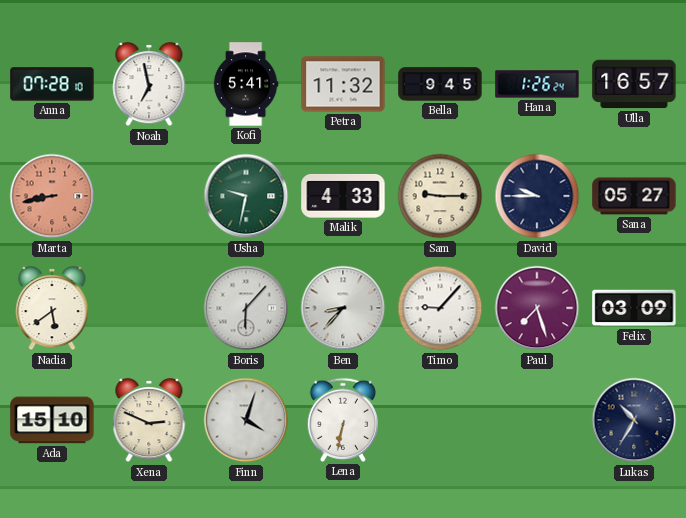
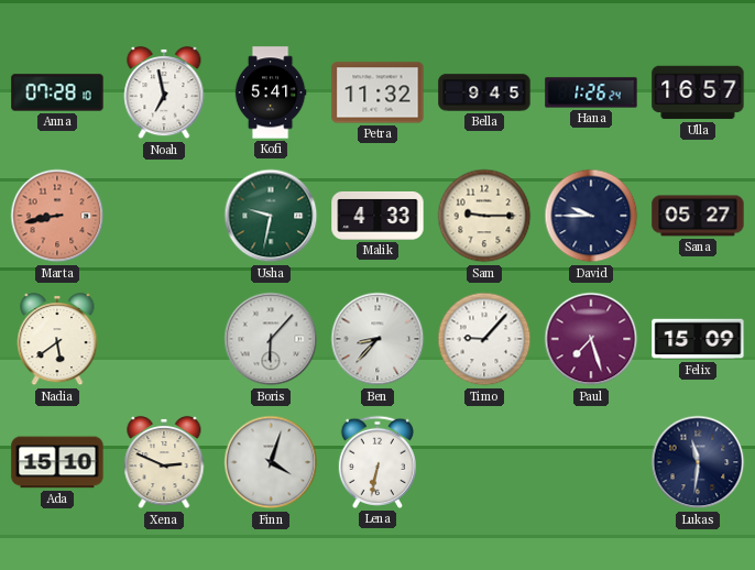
Felix: 03:09 -> 15:09 (698, 339)
Lukas: 10:35 -> 11:31 (698, 462)
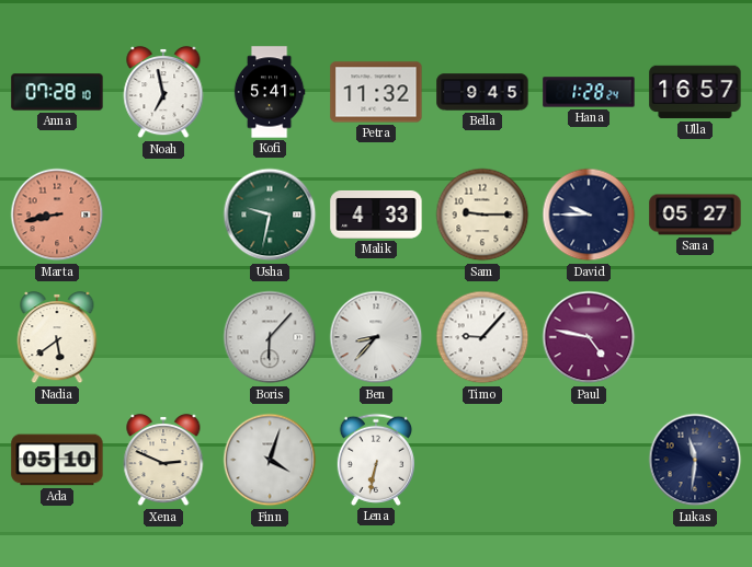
Hana: 1:26 -> 1:28 (589, 92)
Paul: 7:27 -> 4:47 (589, 337)
Felix: 15:09 -> none (698, 339)
Ada: 15:10 -> 05:10 (57, 460)
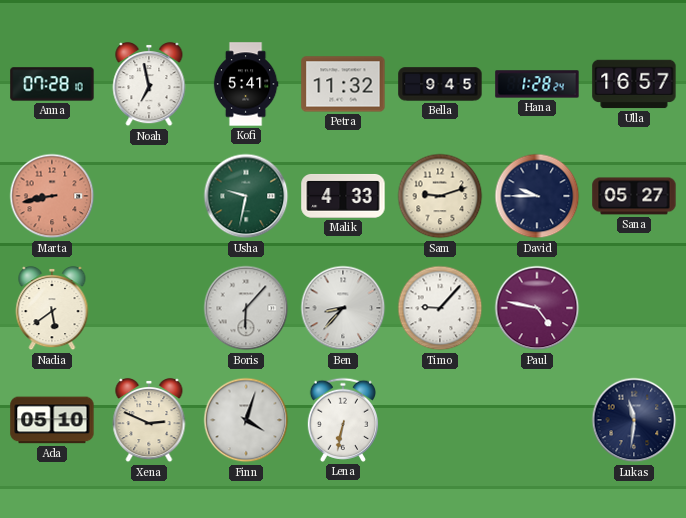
Sam: 9:15 -> 9:12 (440, 196)
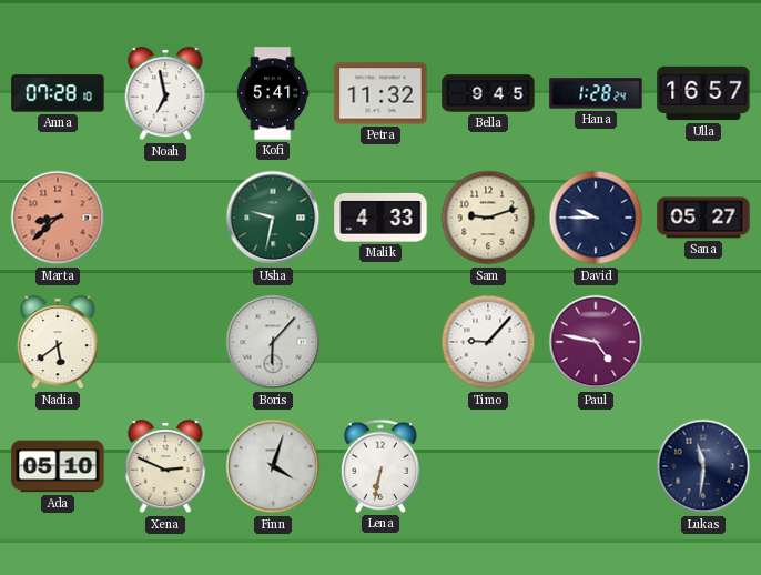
Marta: 8:43 -> 8:38 (58, 218)
Ben: 8:37 -> none (343, 308)
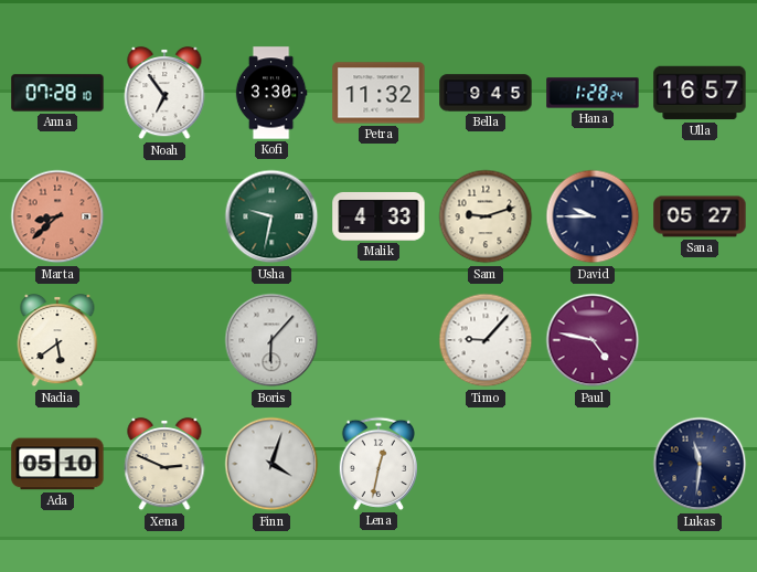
Noah: 6:58 -> 6:54 (164, 93)
Kofi: 5:41 -> 3:30 (271, 93)
Lena: 6:32 -> 12:32 (377, 464)
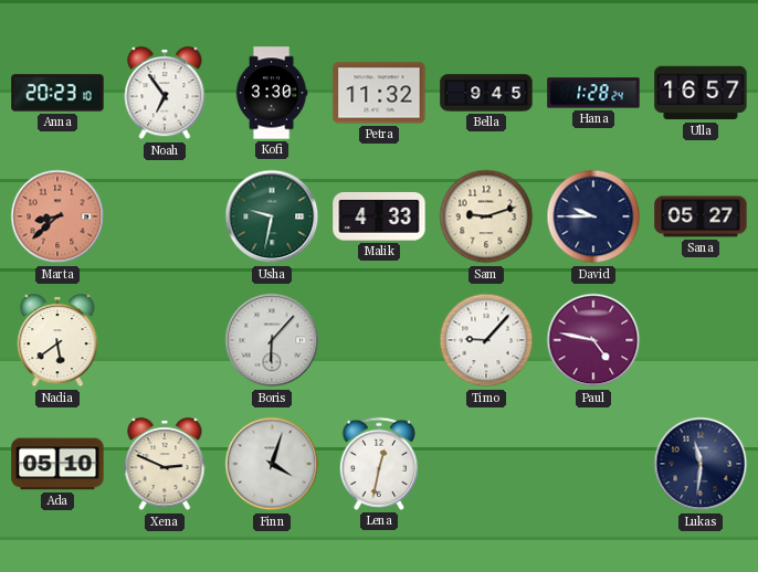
Anna: 07:28 -> 20:23 (57, 93)
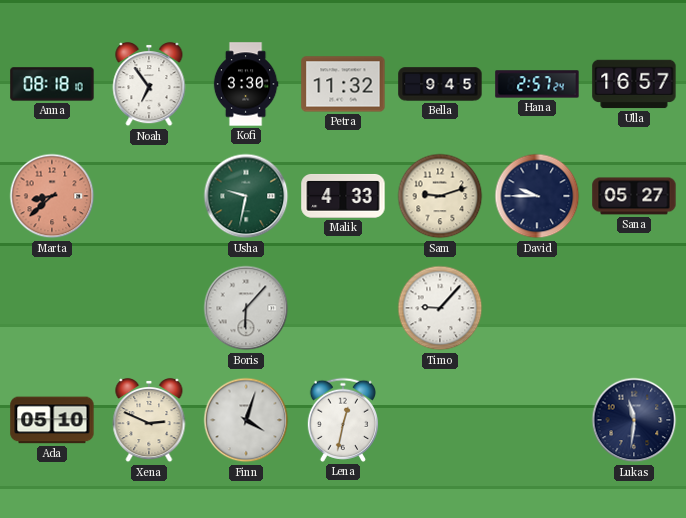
Anna: 20:23 -> 08:18 (52, 84)
Hana: 1:28 -> 2:57 (537, 84)
Nadia: 5:39 -> none (57, 340)
Paul: 4:47 -> none (593, 340)
